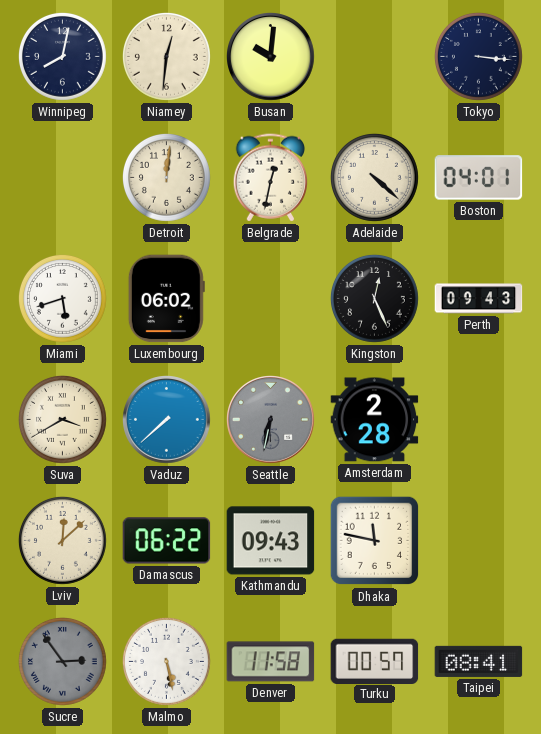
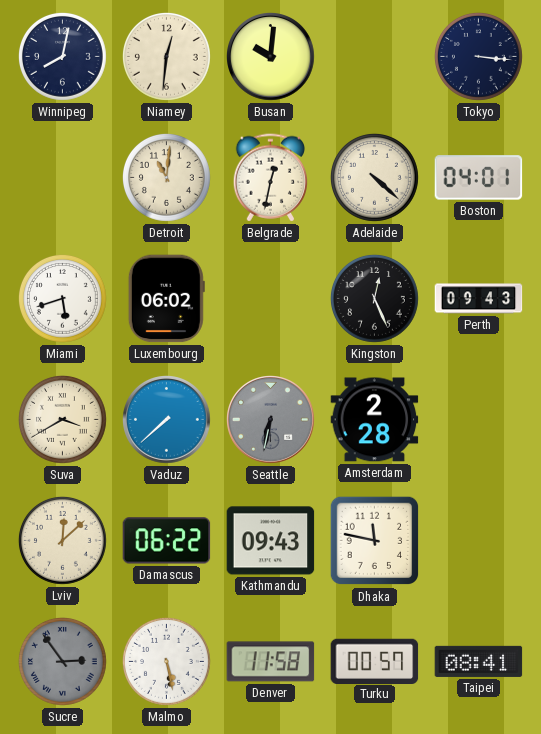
Detroit: 12:01 -> 11:01 (167, 178)
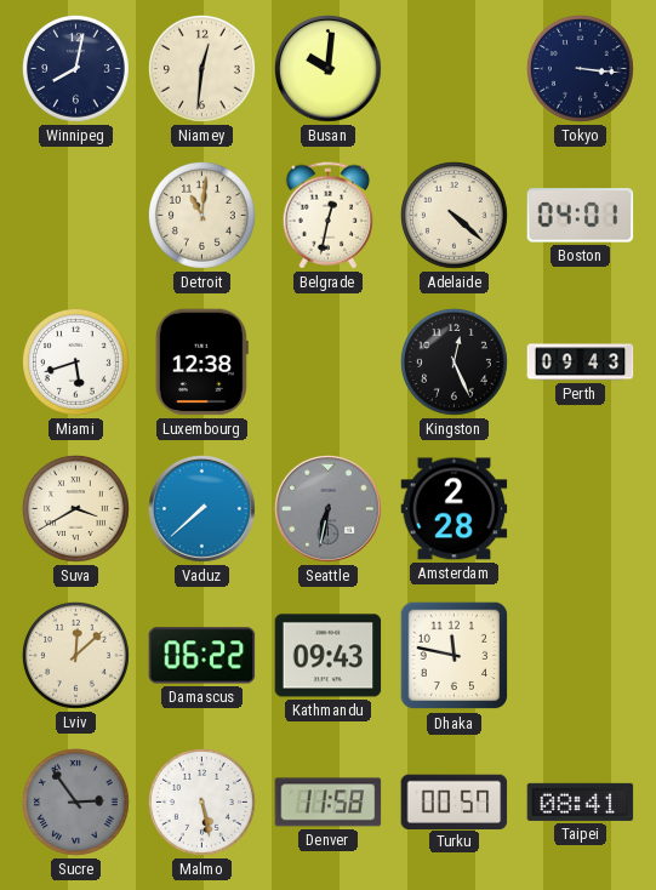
Luxembourg: 06:02 -> 12:38 (201, 363)
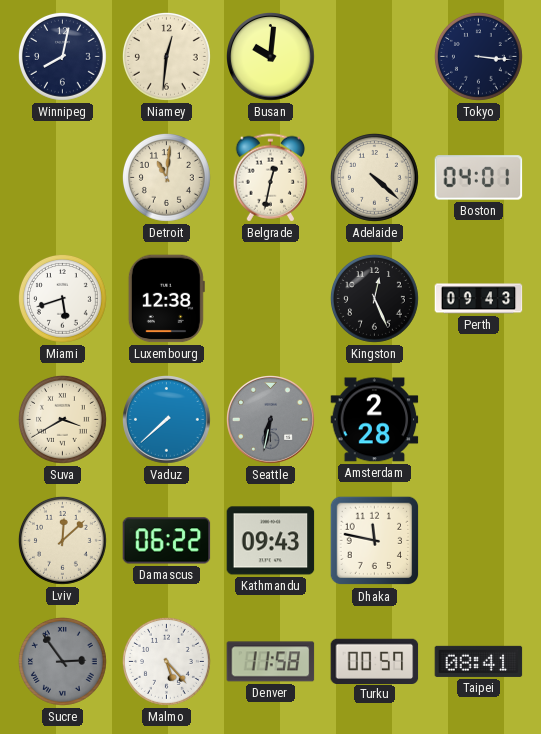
Malmo: 5:28 -> 5:23 (167, 662)
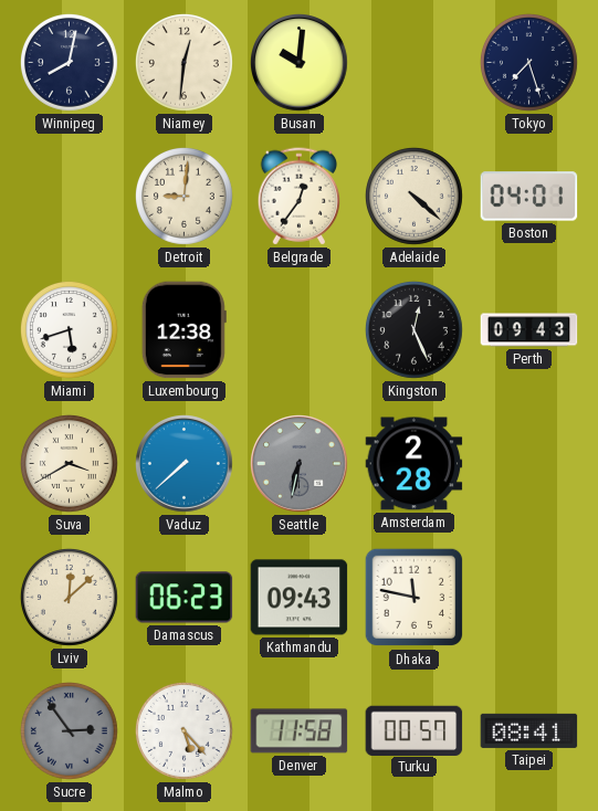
Tokyo: 3:16 -> 7:27 (529, 63)
Detroit: 11:01 -> 9:01 (185, 197)
Belgrade: 12:32 -> 12:36 (298, 197)
Damascus: 06:22 -> 06:23 (185, 598)
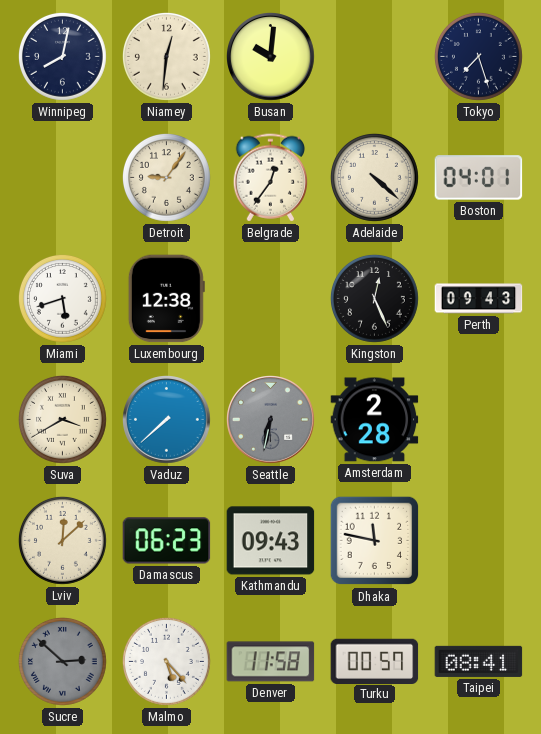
Detroit: 9:01 -> 9:06 (167, 178)
Sucre: 2:54 -> 2:52 (63, 662)
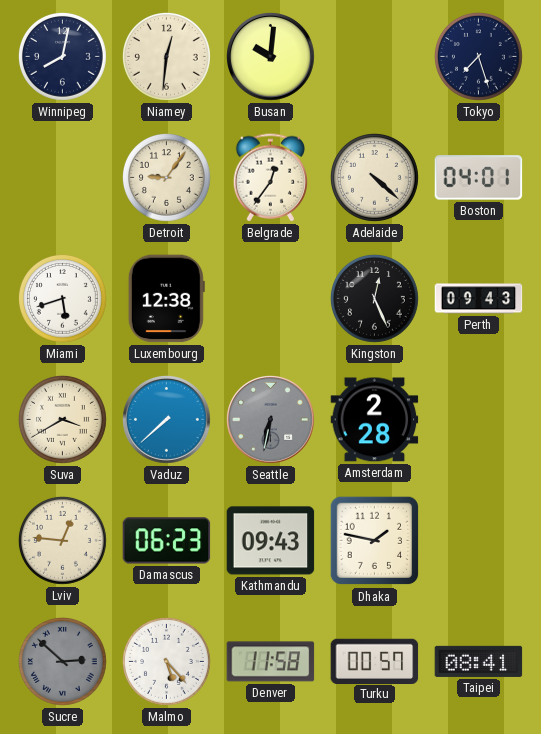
Lviv: 12:08 -> 12:46 (63, 541)
Dhaka: 11:47 -> 1:47 (375, 541)
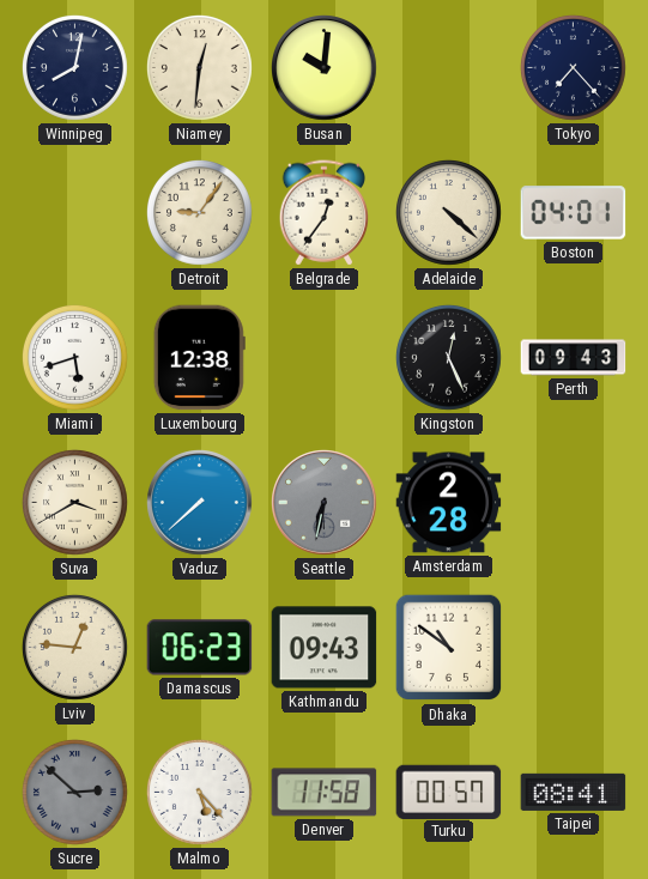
Tokyo: 7:27 -> 7:23 (574, 68)
Dhaka: 1:47 -> 10:51 (449, 648)
